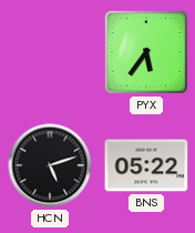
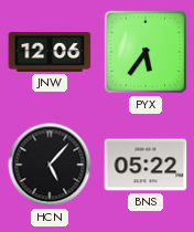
JNW: none -> 12:06 (50, 52)
HCN: 5:12 -> 5:07 (50, 165)
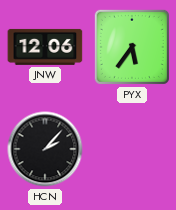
HCN: 5:07 -> 2:07 (45, 149)
BNS: 05:22 -> none (145, 165)
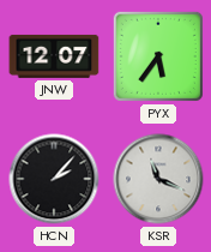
JNW: 12:06 -> 12:07 (54, 56)
KSR: none -> 11:19 (158, 179)
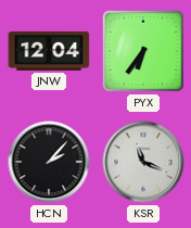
JNW: 12:07 -> 12:04 (49, 51)
PYX: 5:36 -> 6:36 (143, 51)
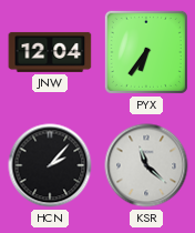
KSR: 11:19 -> 11:22 (146, 165)
